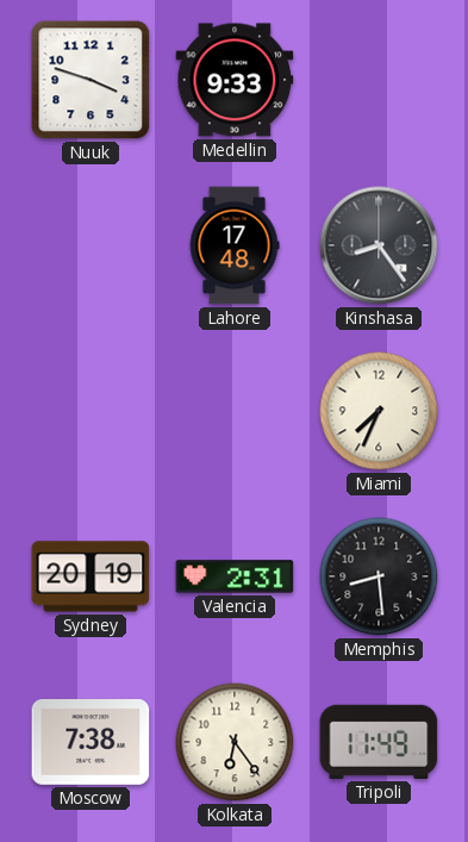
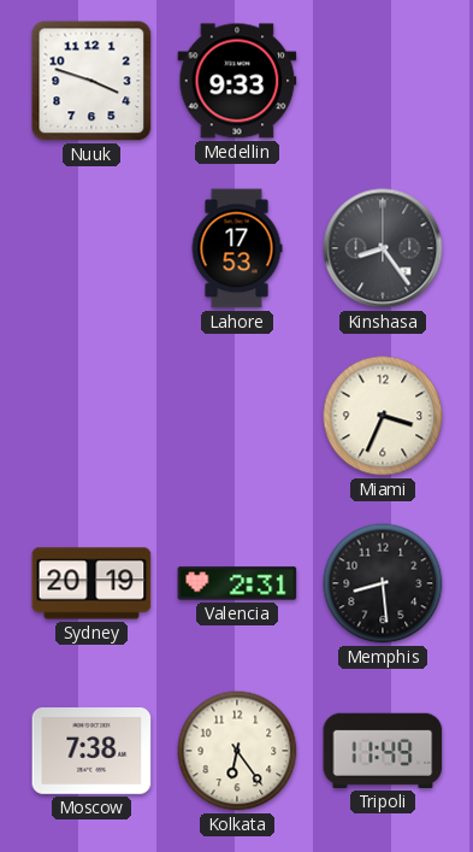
Lahore: 17:48 -> 17:53 (237, 248)
Miami: 7:34 -> 3:34 (383, 416)
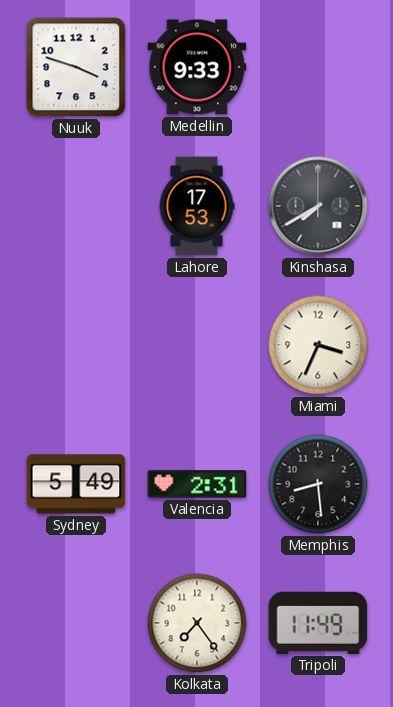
Kinshasa: 8:24 -> 7:40 (318, 206)
Sydney: 20:19 -> 5:49 (76, 484)
Moscow: 7:38 -> none (91, 752)
Kolkata: 6:24 -> 7:24 (197, 623)
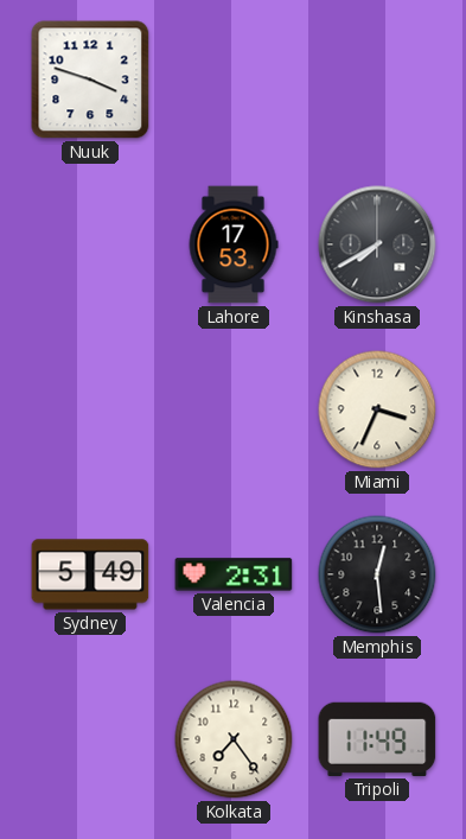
Medellin: 9:33 -> none (197, 67)
Memphis: 8:29 -> 12:29 (377, 574)
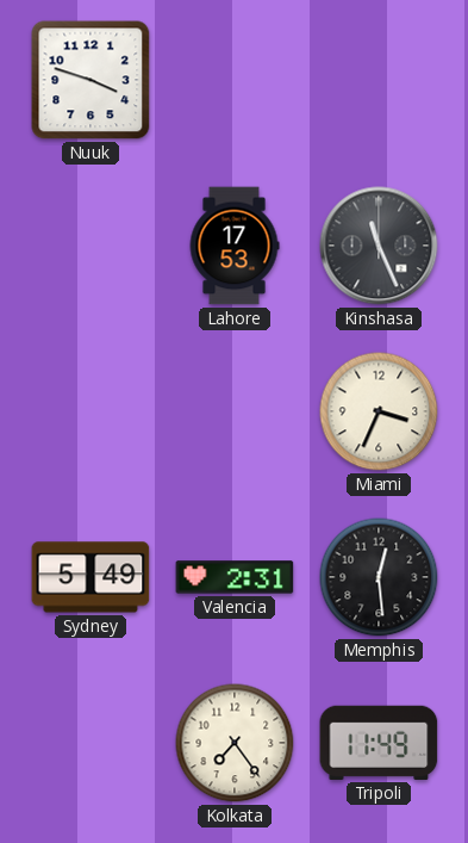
Kinshasa: 7:40 -> 11:26 (379, 246)
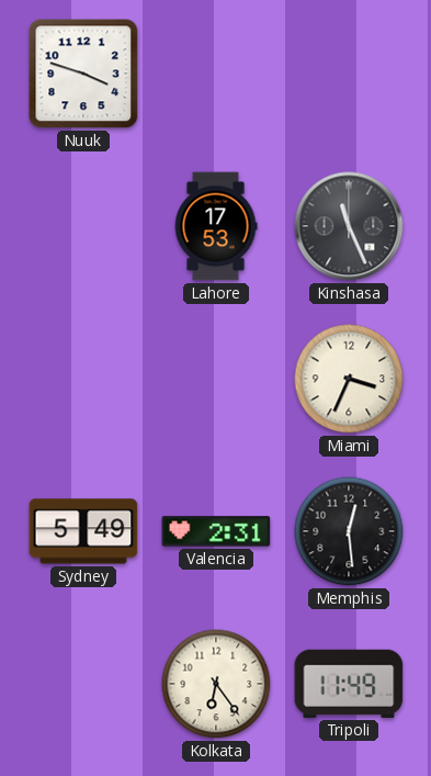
Kolkata: 7:24 -> 6:24 (216, 684)
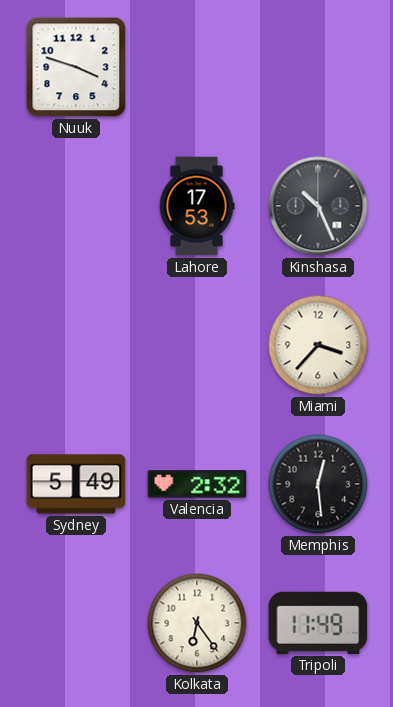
Kinshasa: 11:26 -> 10:26 (318, 206)
Miami: 3:34 -> 3:37 (318, 345)
Valencia: 2:31 -> 2:32 (197, 484)
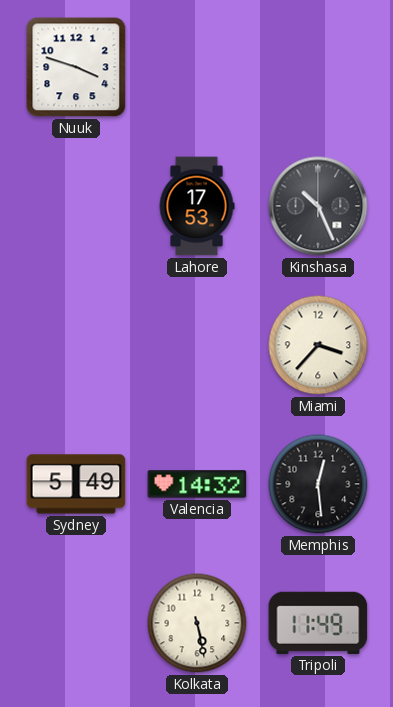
Valencia: 2:32 -> 14:32 (197, 484)
Kolkata: 6:24 -> 5:28 (197, 623)
